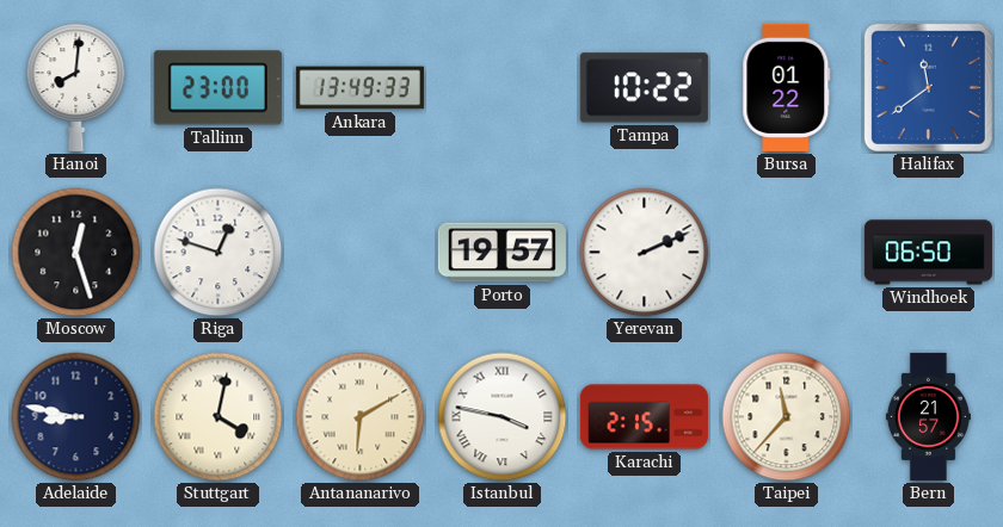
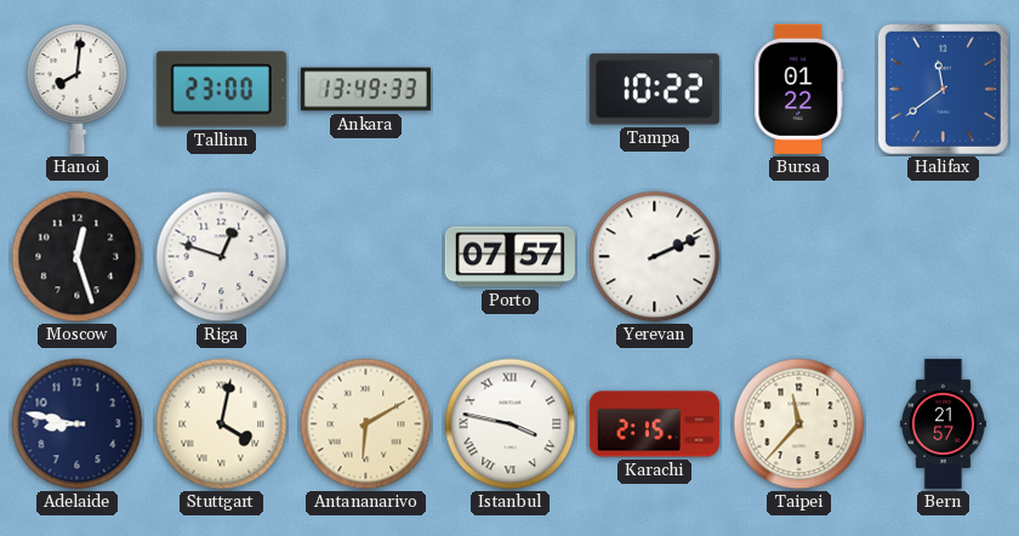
Porto: 19:57 -> 07:57 (509, 257)
Windhoek: 06:50 -> none (928, 253)
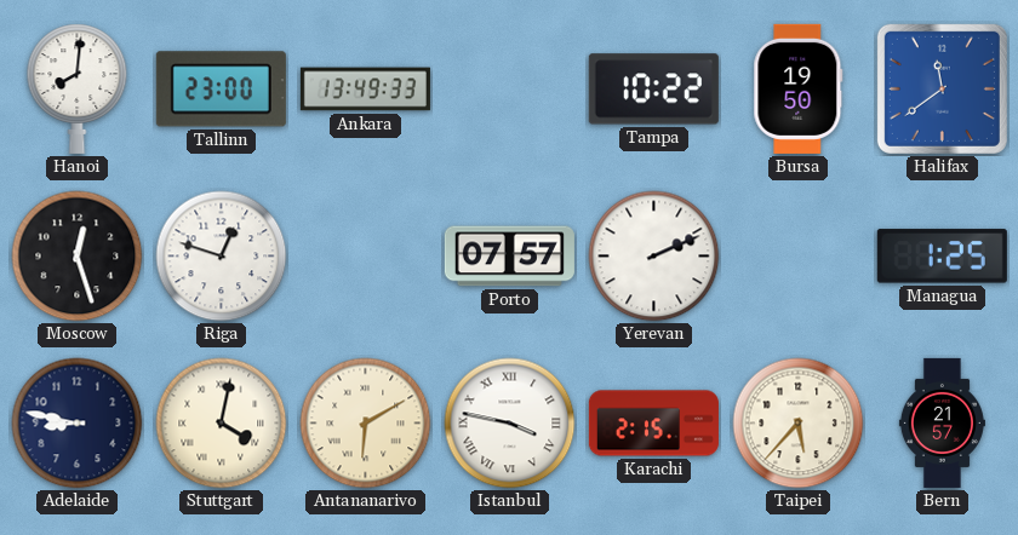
Bursa: 01:22 -> 19:50 (799, 88)
Managua: none -> 1:25 (942, 257)
Taipei: 11:37 -> 5:37 (799, 424)
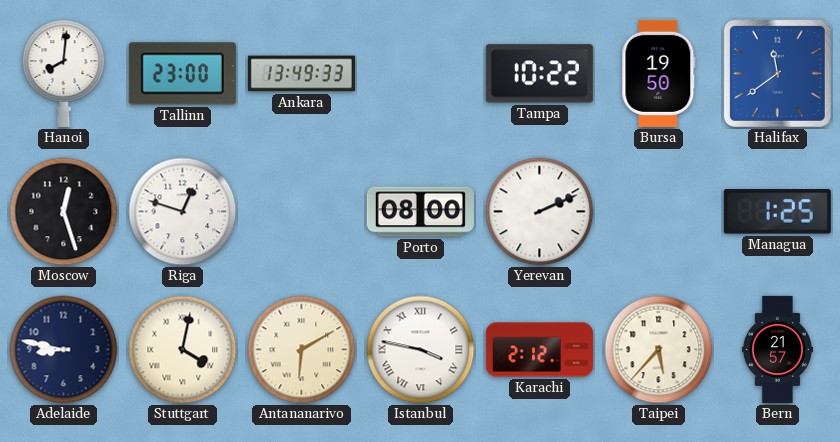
Porto: 07:57 -> 08:00 (420, 212)
Karachi: 2:15 -> 2:12 (539, 350)
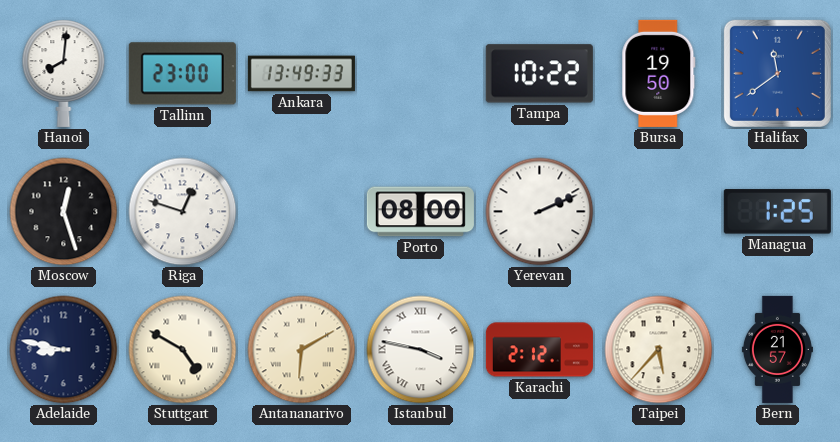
Stuttgart: 4:02 -> 4:50 (183, 350)
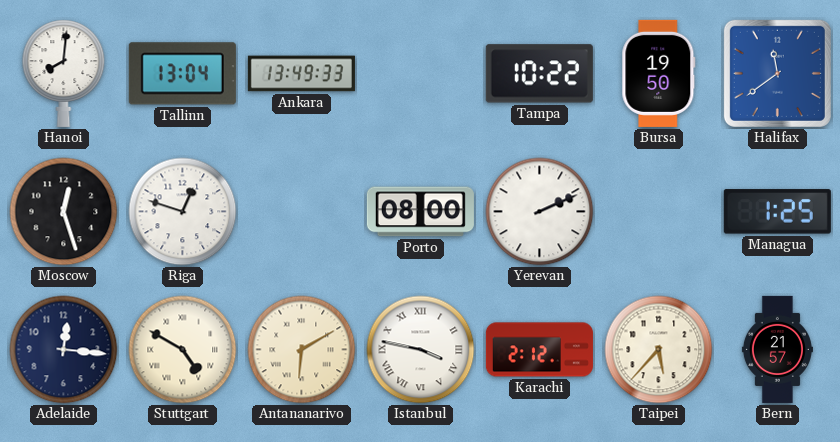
Tallinn: 23:00 -> 13:04 (182, 74)
Adelaide: 8:47 -> 12:16 (64, 350)
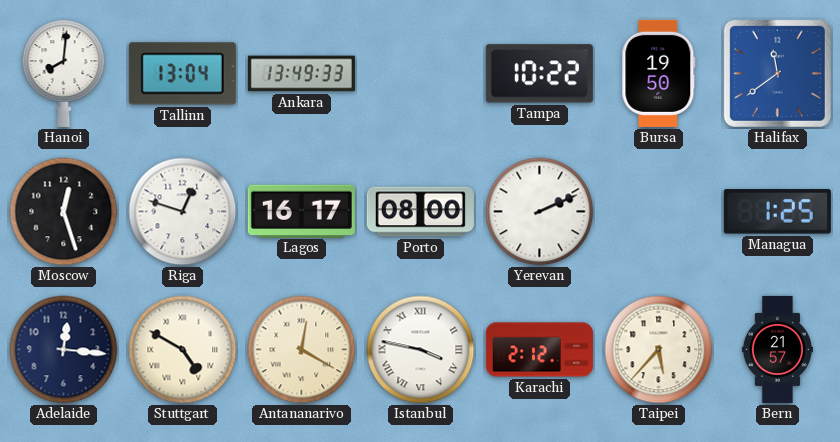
Lagos: none -> 16:17 (301, 211)
Antananarivo: 6:10 -> 12:20 (302, 350)
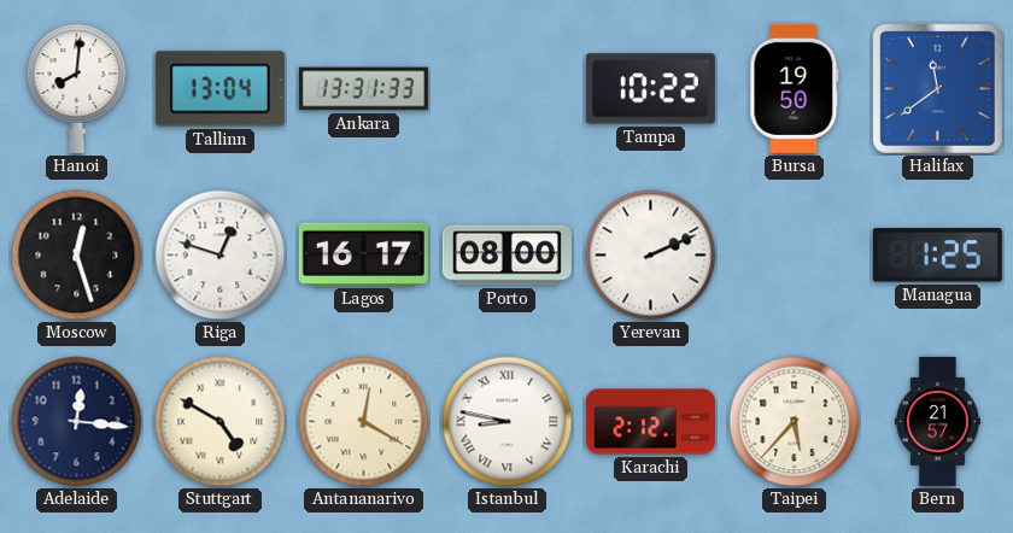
Ankara: 13:49 -> 13:31 (363, 89)
Istanbul: 3:47 -> 8:47 (508, 422)
